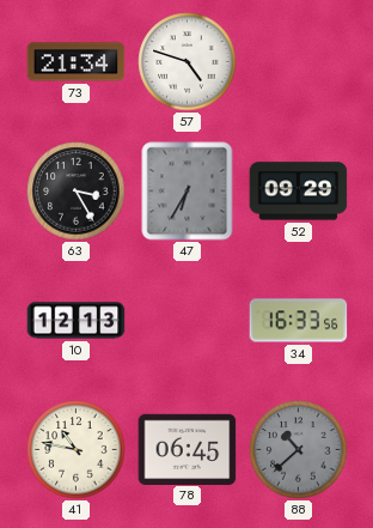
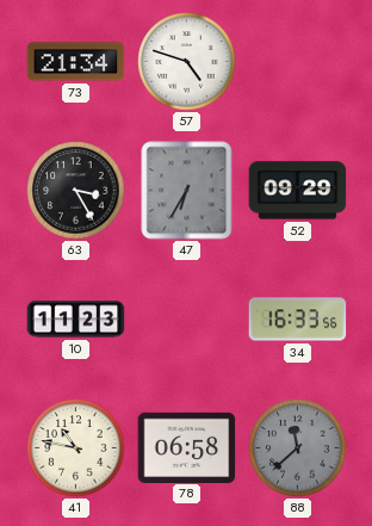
10: 12:13 -> 11:23 (76, 320)
78: 06:45 -> 06:58 (187, 447)
88: 10:38 -> 11:38 (298, 448)
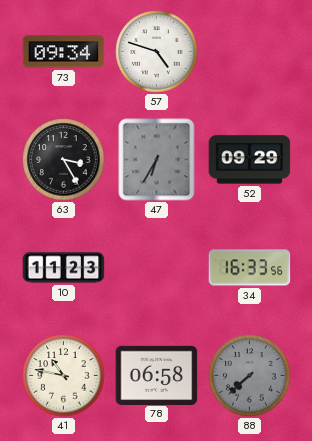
73: 21:34 -> 09:34 (64, 52)
88: 11:38 -> 7:38 (250, 376)
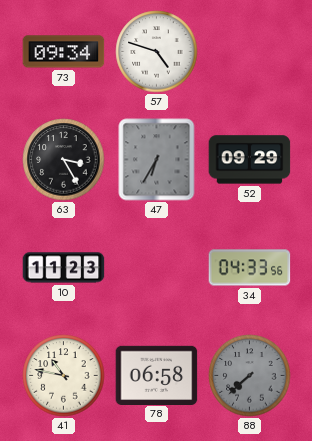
34: 16:33 -> 04:33 (250, 268)
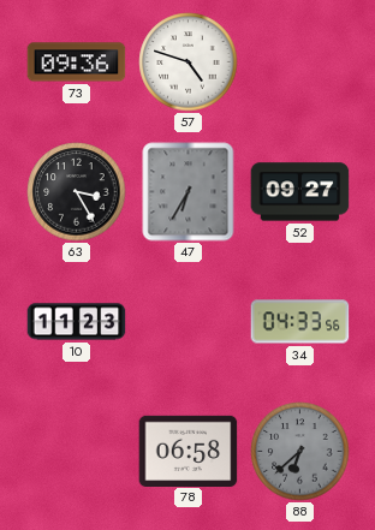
73: 09:34 -> 09:36 (77, 62)
52: 09:29 -> 09:27 (300, 192)
41: 10:47 -> none (64, 376)
88: 7:38 -> 6:38 (300, 452)
